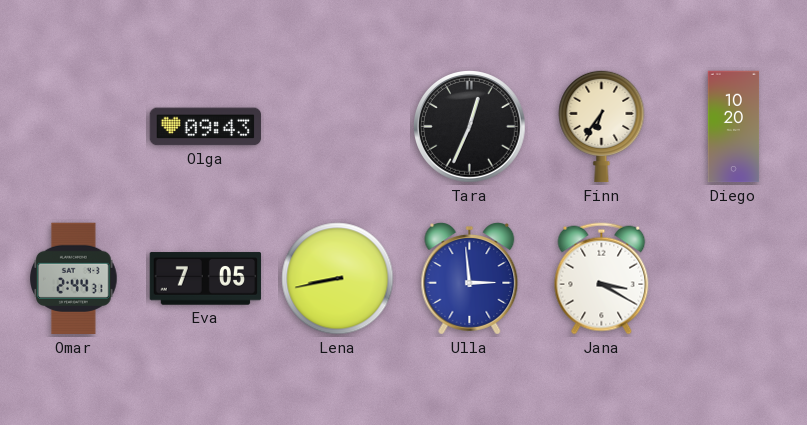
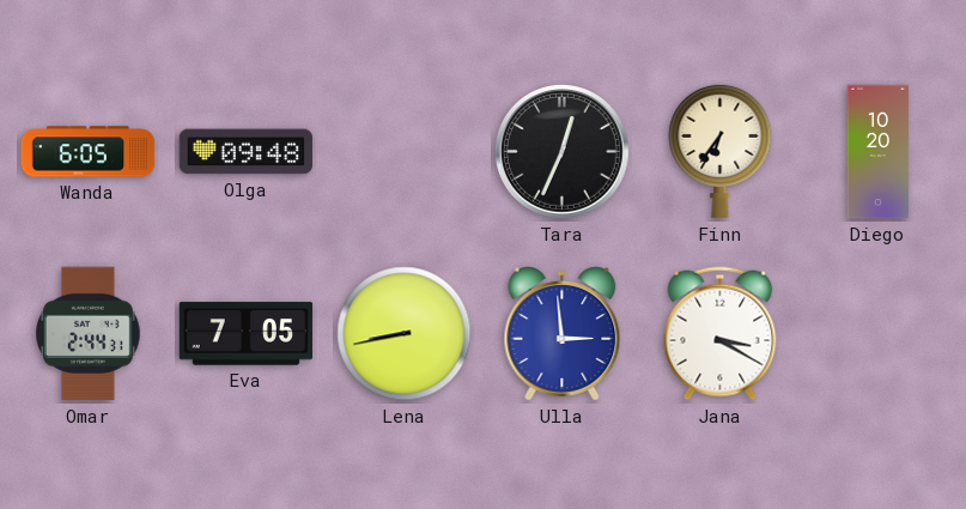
Wanda: none -> 6:05 (89, 152)
Olga: 09:43 -> 09:48 (247, 152)
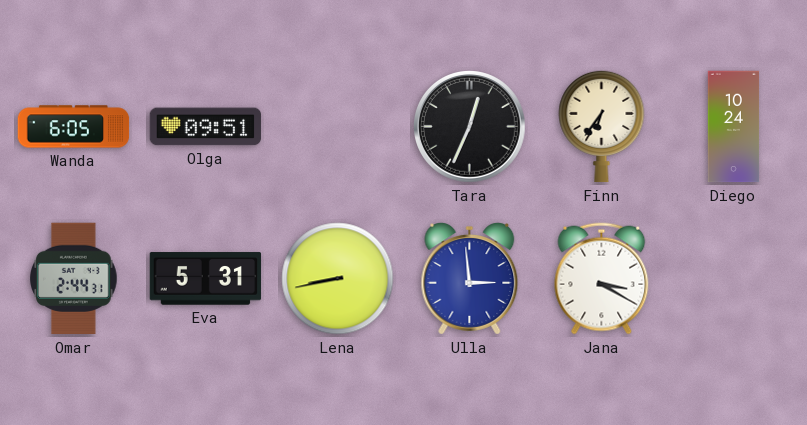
Olga: 09:48 -> 09:51 (206, 127)
Diego: 10:20 -> 10:24 (734, 127)
Eva: 7:05 -> 5:31 (206, 279)
